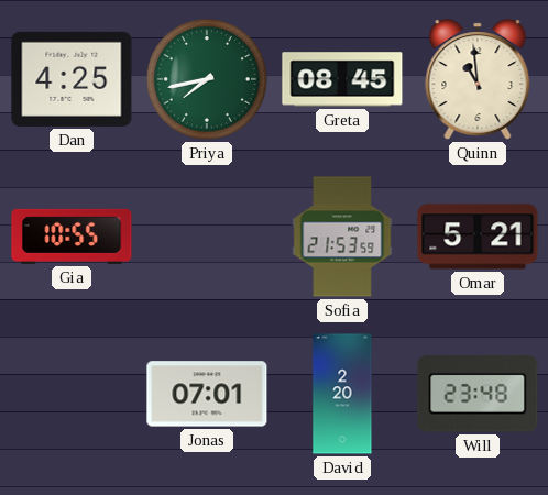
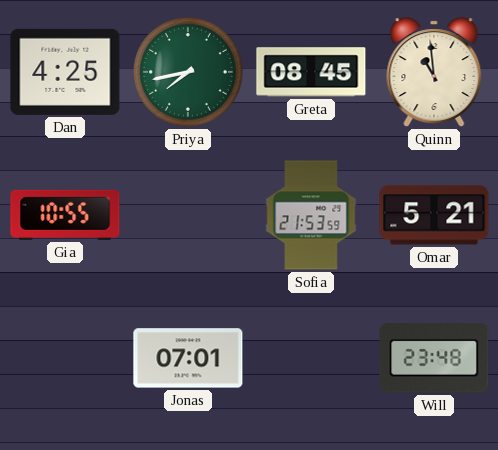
David: 2:20 -> none (342, 394)
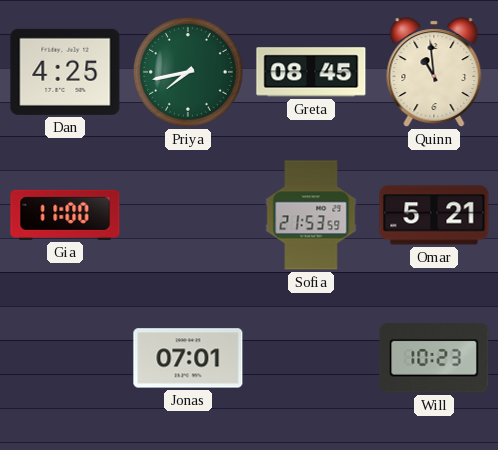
Gia: 10:55 -> 11:00 (65, 215)
Will: 23:48 -> 10:23 (434, 358)
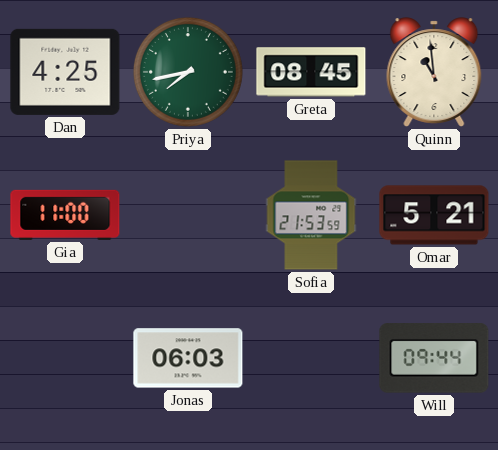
Jonas: 07:01 -> 06:03 (188, 358)
Will: 10:23 -> 09:44 (434, 358)
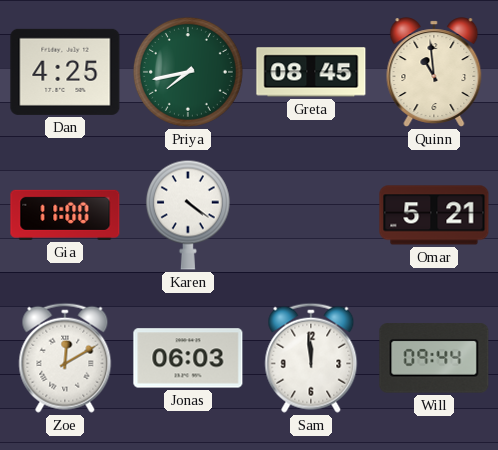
Karen: none -> 4:21 (188, 215)
Sofia: 21:53 -> none (311, 215)
Zoe: none -> 12:10 (65, 358)
Sam: none -> 11:59 (311, 358)
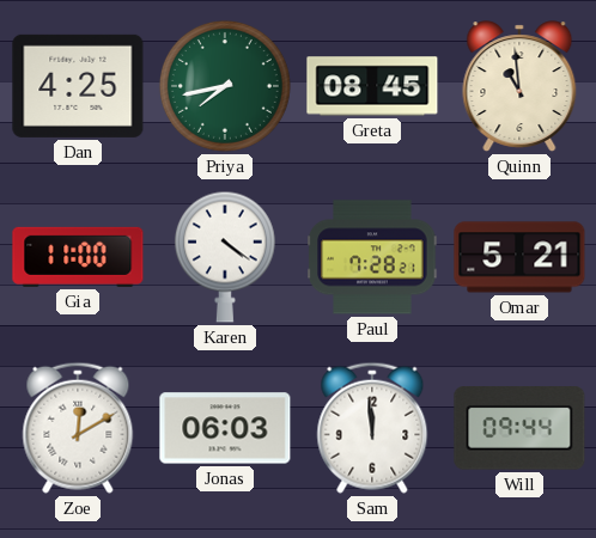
Paul: none -> 7:28 (372, 257)
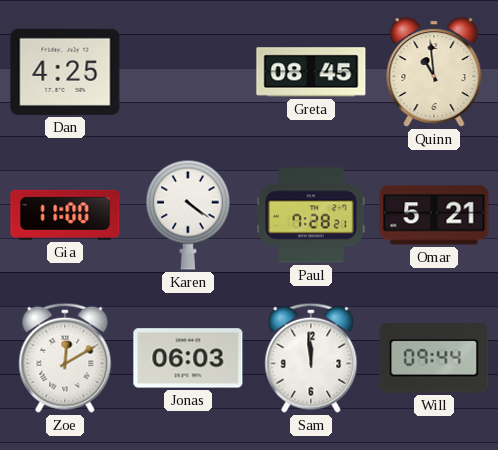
Priya: 7:43 -> none (225, 86)
